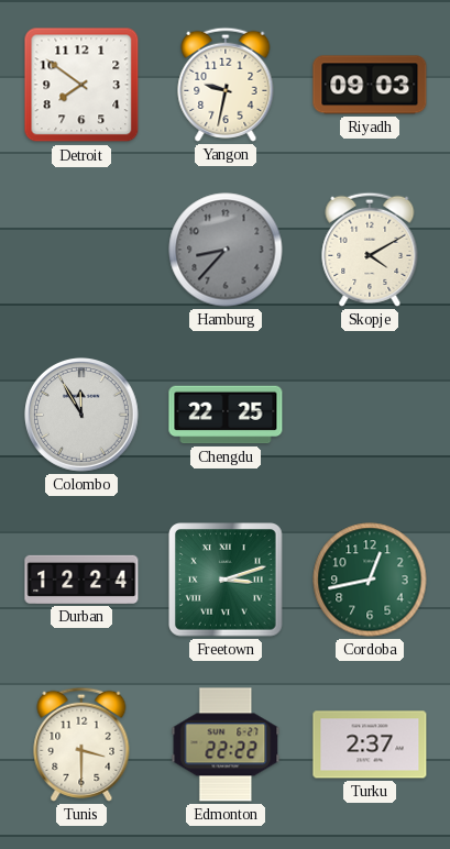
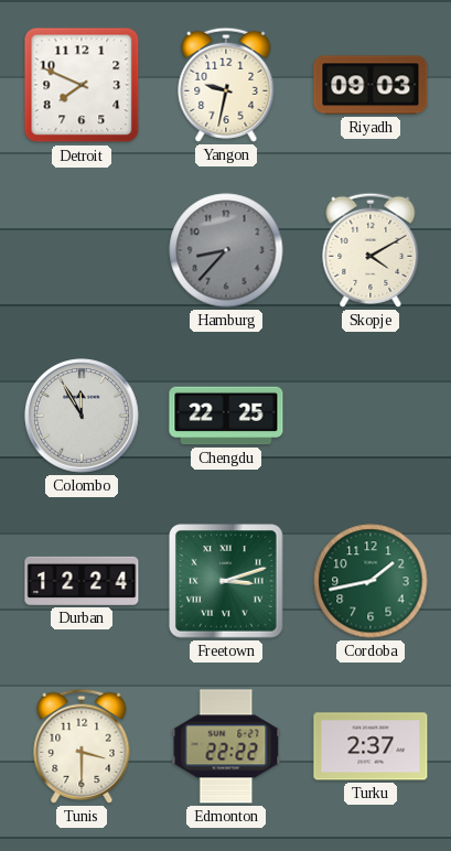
Detroit: 7:51 -> 7:49 (82, 85)
Cordoba: 12:43 -> 1:43 (371, 581)
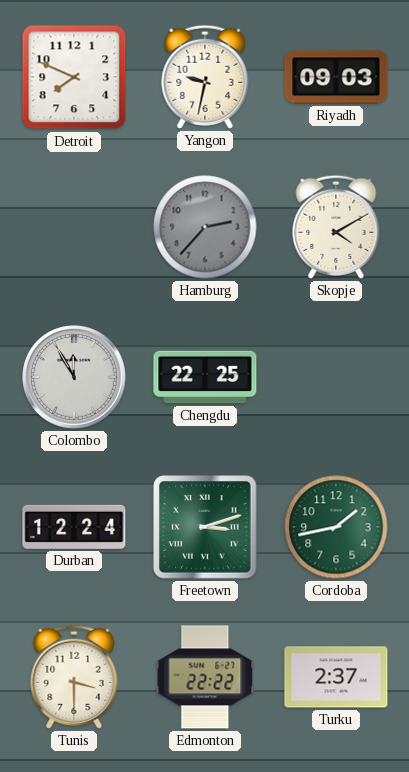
Hamburg: 8:37 -> 2:37 (205, 227)
